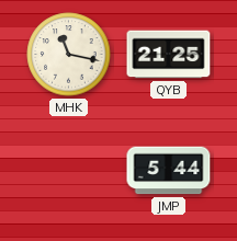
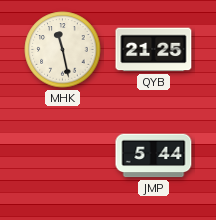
MHK: 11:17 -> 11:28 (63, 50)
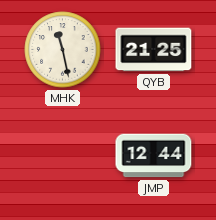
JMP: 5:44 -> 12:44 (154, 156)
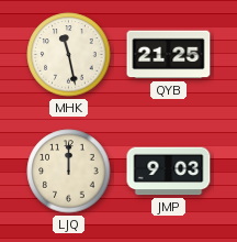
LJQ: none -> 12:00 (69, 172)
JMP: 12:44 -> 9:03 (169, 172)
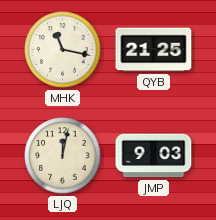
MHK: 11:28 -> 11:17 (63, 50)
LJQ: 12:00 -> 12:02 (63, 156)
